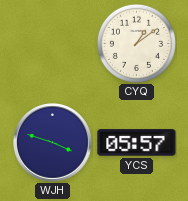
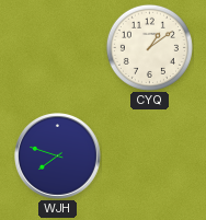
WJH: 3:48 -> 7:48 (58, 157)
YCS: 05:57 -> none (137, 143)
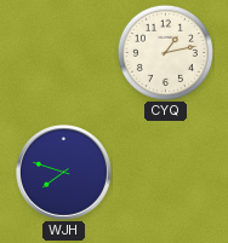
CYQ: 1:09 -> 1:13 (165, 52)
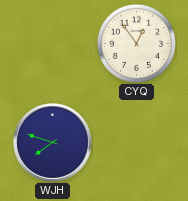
CYQ: 1:13 -> 12:54 (136, 43)
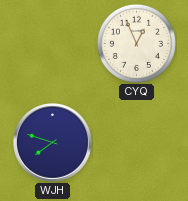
CYQ: 12:54 -> 12:56 (136, 43)
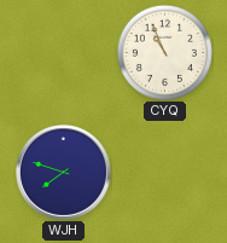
CYQ: 12:56 -> 10:56 (164, 52)
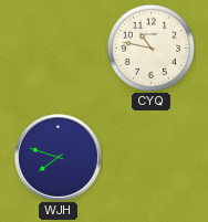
CYQ: 10:56 -> 10:47 (150, 47)
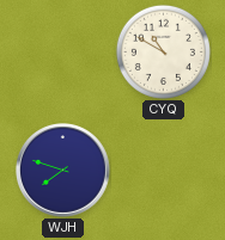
CYQ: 10:47 -> 10:50 (163, 51)
